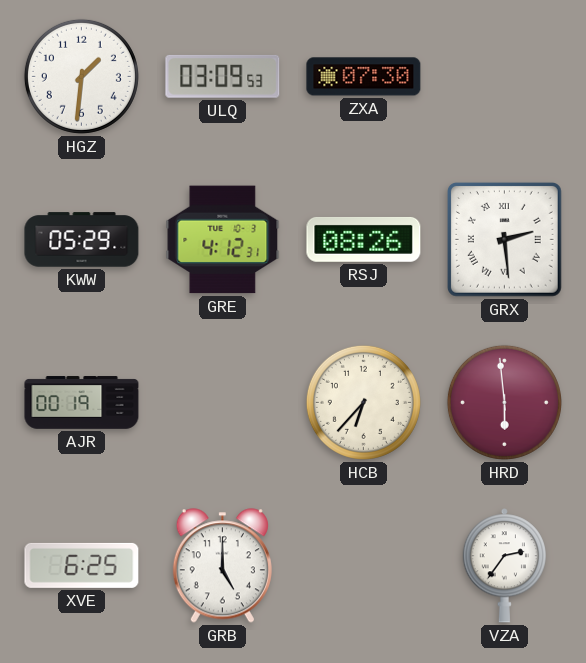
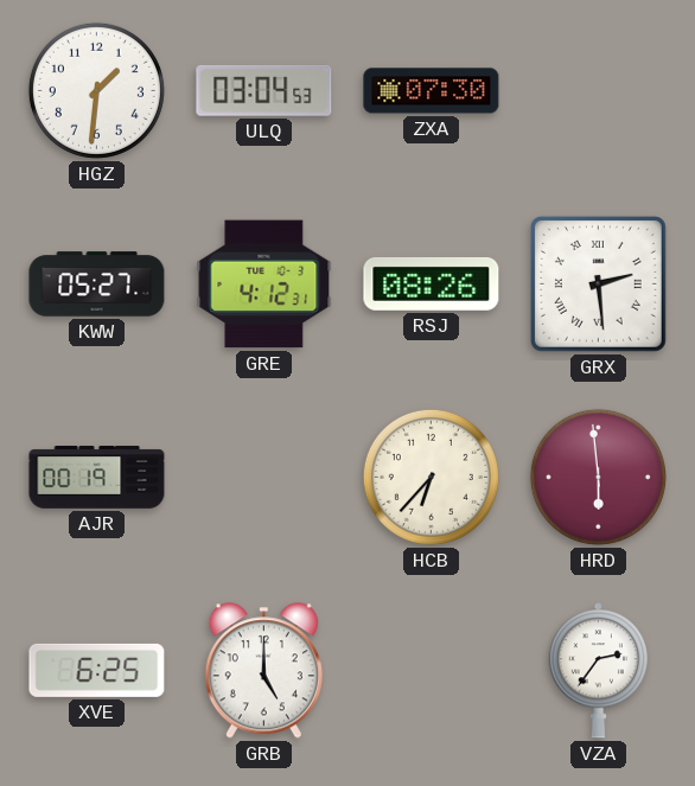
ULQ: 03:09 -> 03:04 (264, 90)
KWW: 05:29 -> 05:27 (97, 285)
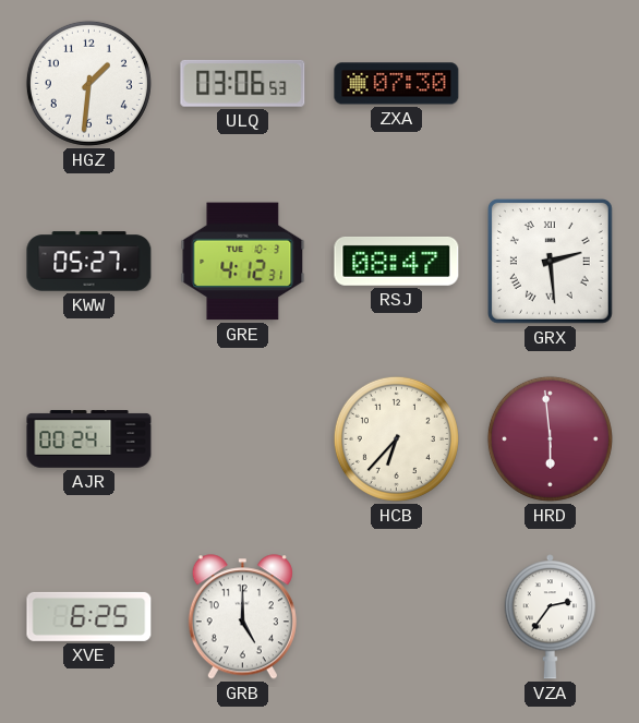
ULQ: 03:04 -> 03:06 (243, 83)
RSJ: 08:26 -> 08:47 (397, 261)
AJR: 00:19 -> 00:24 (89, 439)
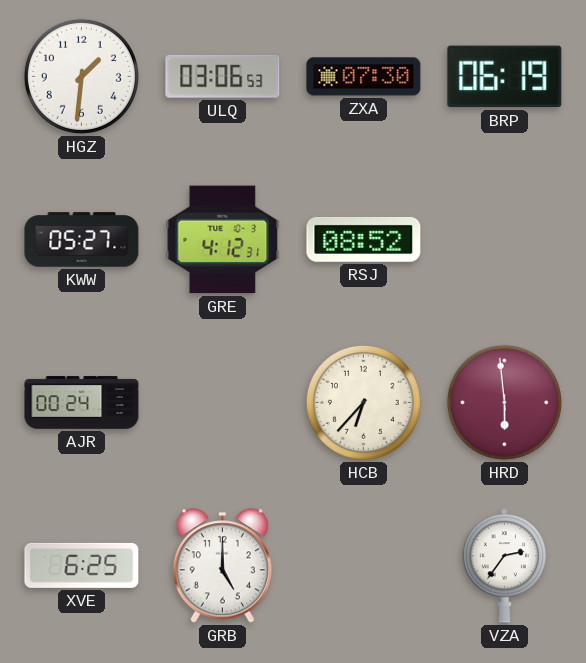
BRP: none -> 06:19 (505, 77)
RSJ: 08:47 -> 08:52 (364, 239)
GRX: 2:29 -> none (550, 261)
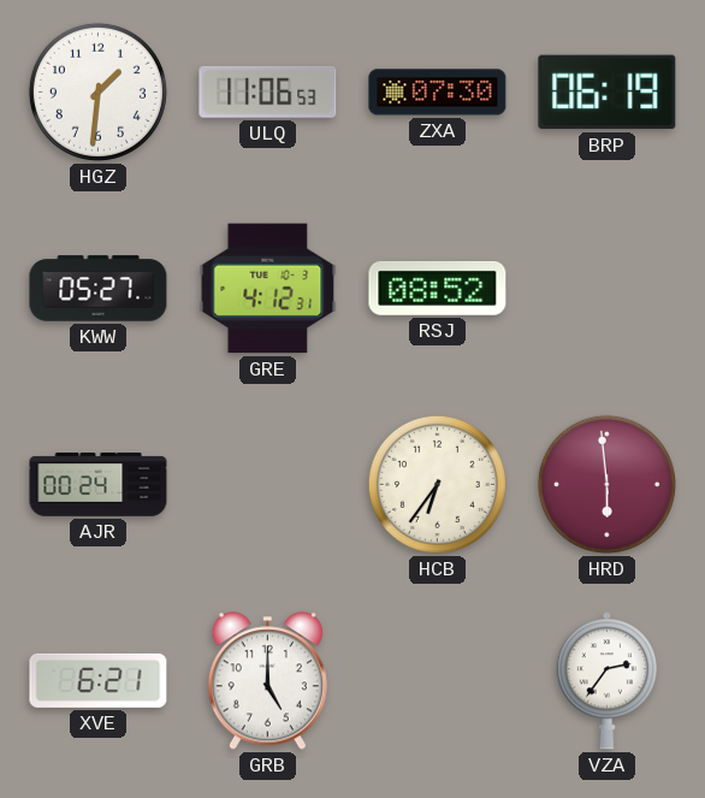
ULQ: 03:06 -> 11:06 (268, 91)
HCB: 6:37 -> 6:36 (437, 484)
XVE: 6:25 -> 6:21 (99, 680)
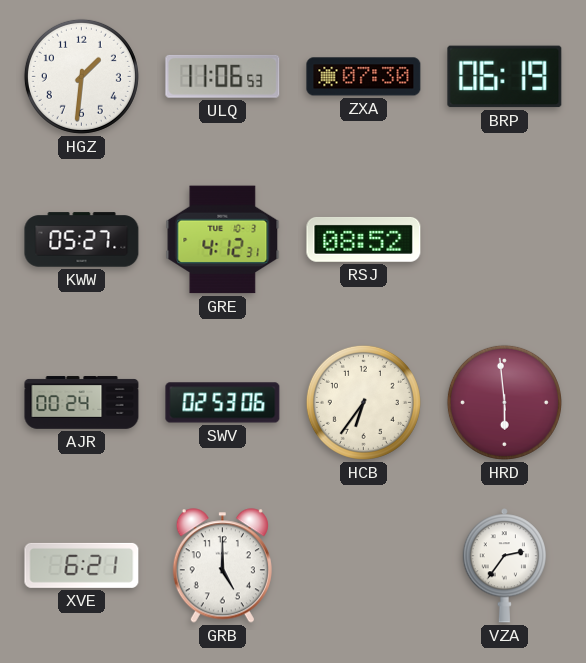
SWV: none -> 02:53 (223, 403)
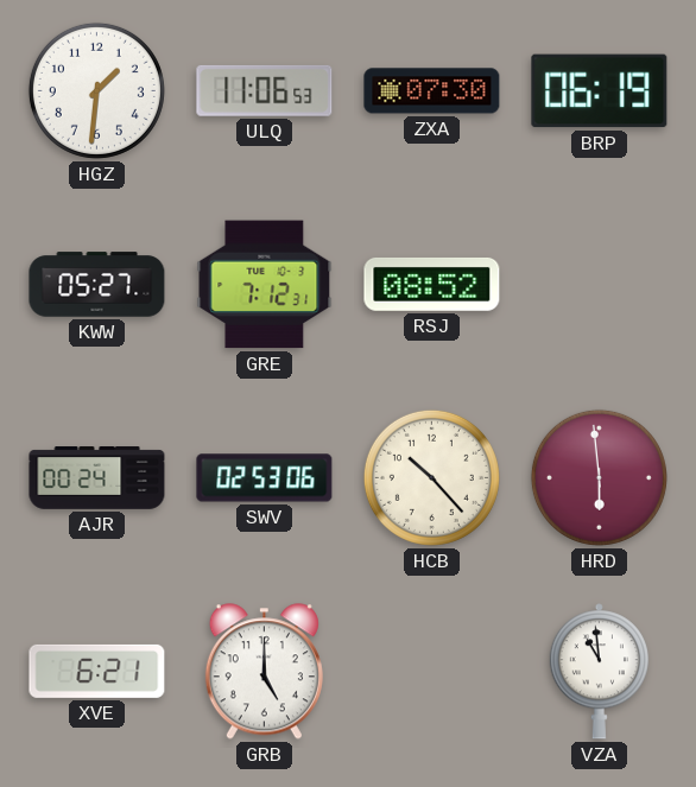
GRE: 4:12 -> 7:12 (265, 285)
HCB: 6:36 -> 10:23 (431, 477)
VZA: 2:36 -> 10:59 (599, 672)
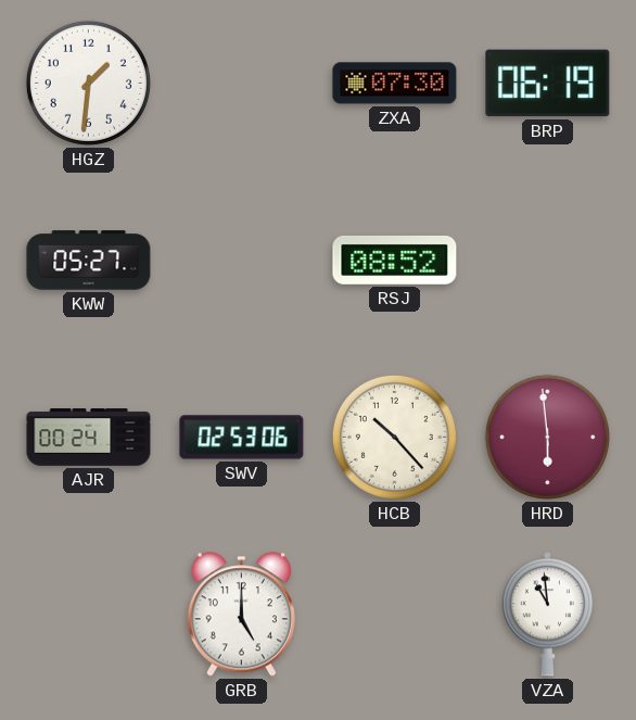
ULQ: 11:06 -> none (265, 90)
GRE: 7:12 -> none (265, 285)
XVE: 6:21 -> none (97, 671)
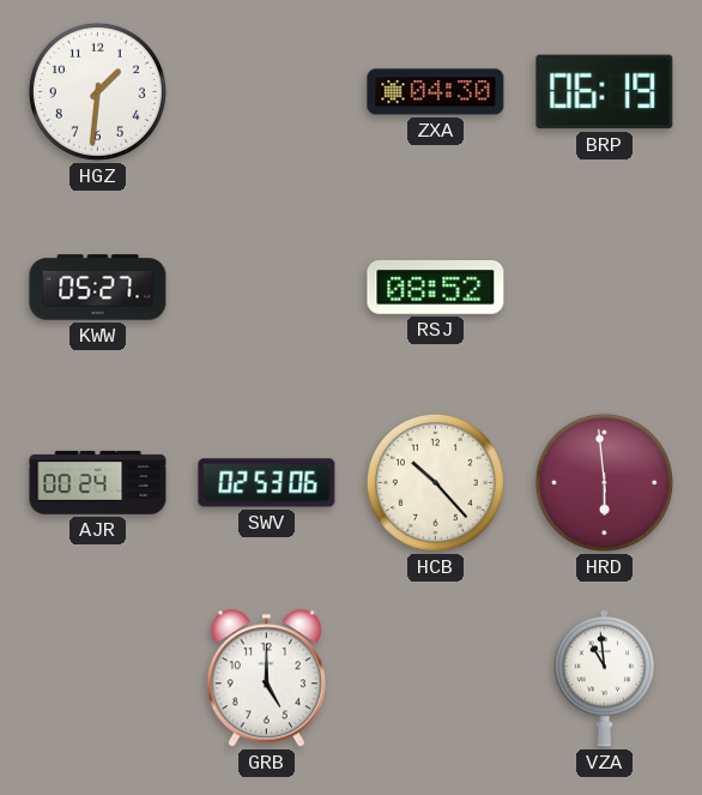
ZXA: 07:30 -> 04:30 (436, 92)
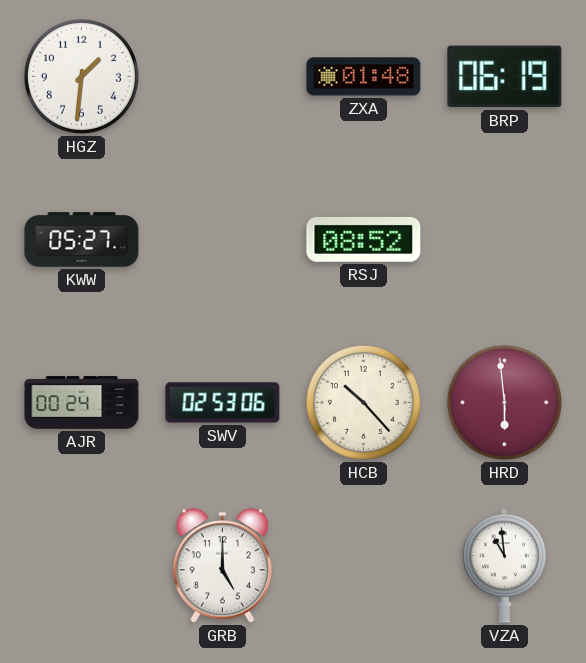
ZXA: 04:30 -> 01:48 (364, 77)
